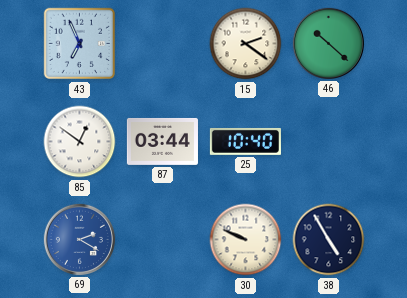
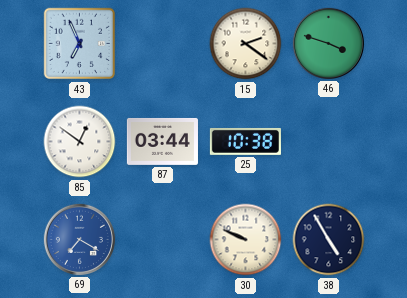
46: 10:22 -> 3:48 (328, 43)
25: 10:40 -> 10:38 (245, 141)
69: 2:20 -> 7:20 (79, 239)
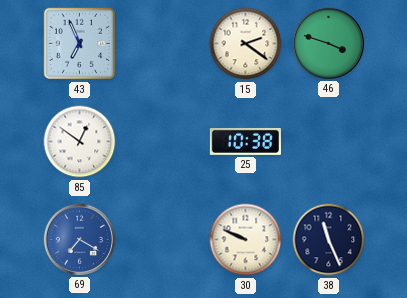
87: 03:44 -> none (162, 141)
38: 4:55 -> 11:26 (329, 240)
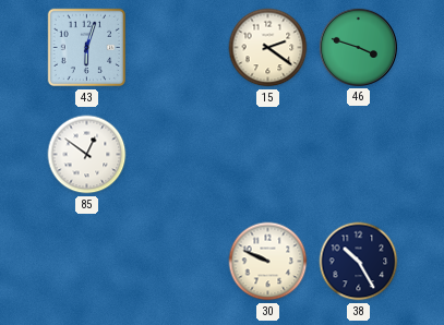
43: 6:56 -> 6:03 (87, 48)
25: 10:38 -> none (245, 141)
69: 7:20 -> none (79, 239)
38: 11:26 -> 10:25 (359, 262)
